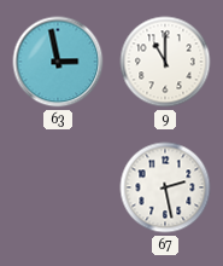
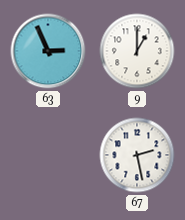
63: 2:58 -> 2:56 (48, 51)
9: 11:00 -> 1:00 (137, 51)
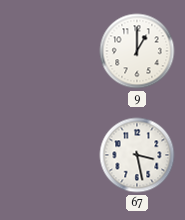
63: 2:56 -> none (48, 51)
67: 2:28 -> 3:28 (137, 155)
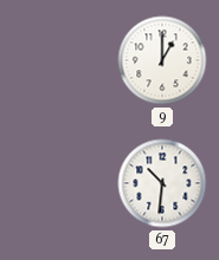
67: 3:28 -> 10:31 (162, 183)
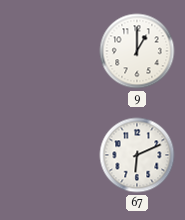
67: 10:31 -> 6:11 (137, 155)
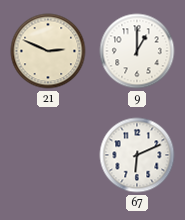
21: none -> 2:49 (48, 51)
